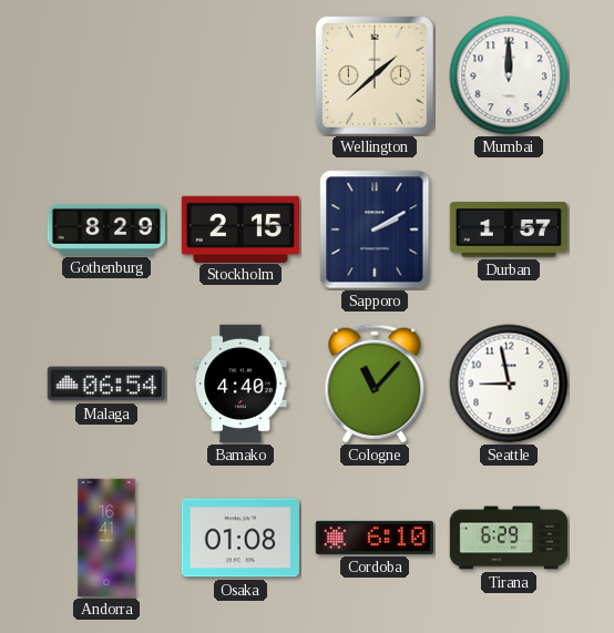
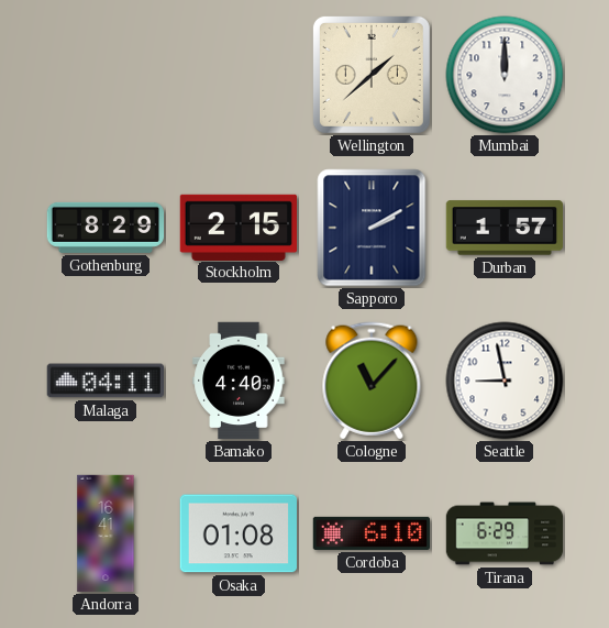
Malaga: 06:54 -> 04:11 (104, 381)
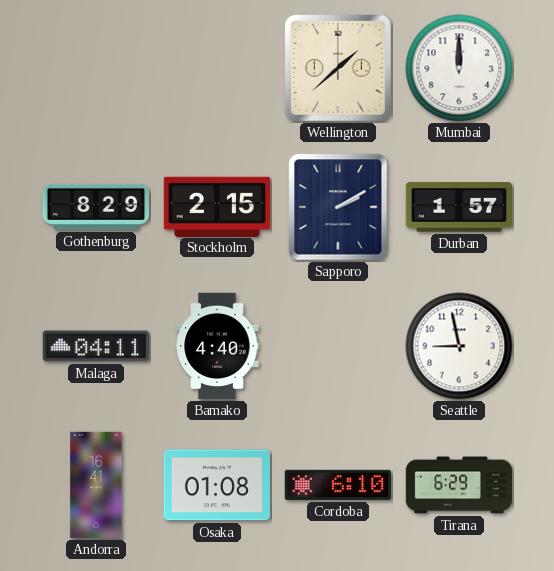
Cologne: 11:07 -> none (372, 381)
